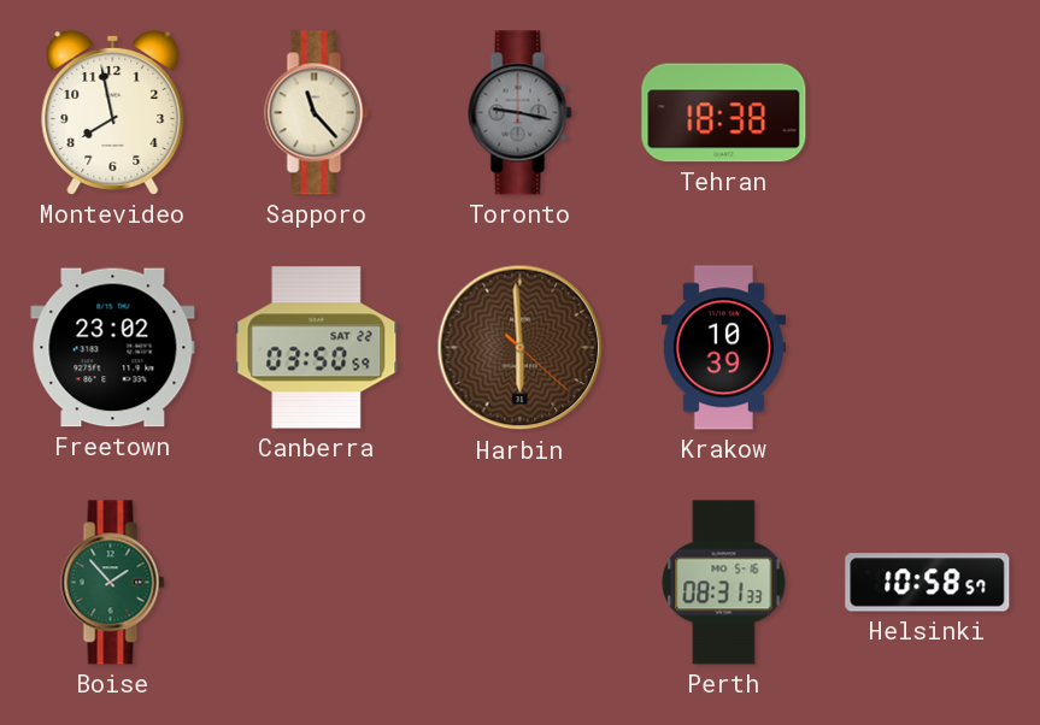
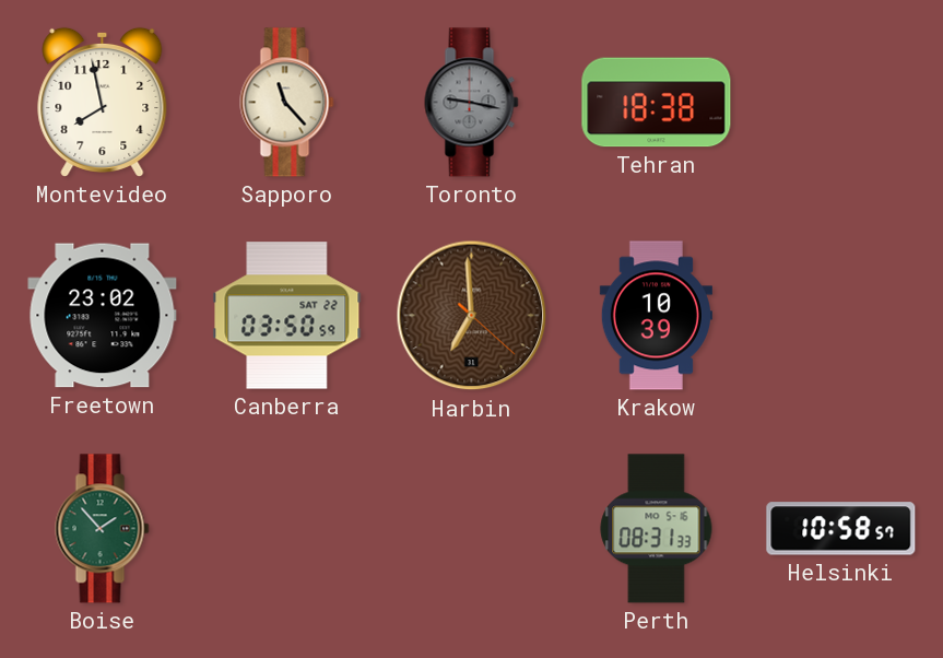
Harbin: 5:59 -> 6:59 (472, 316)
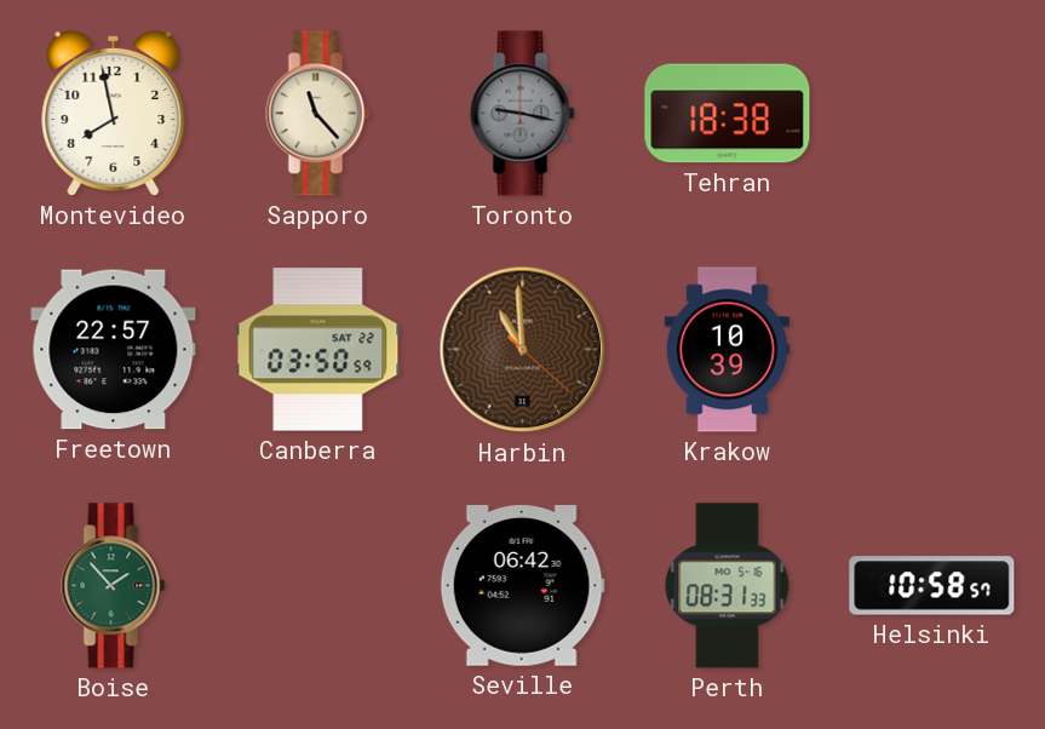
Freetown: 23:02 -> 22:57 (114, 350)
Harbin: 6:59 -> 10:59 (523, 350)
Seville: none -> 06:42 (522, 586)
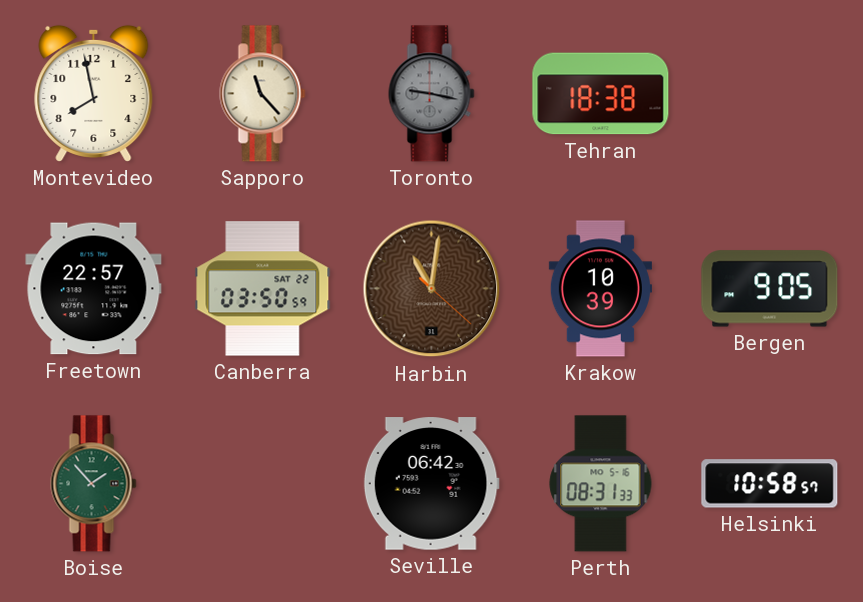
Harbin: 10:59 -> 11:01 (432, 289)
Bergen: none -> 9:05 (770, 289)
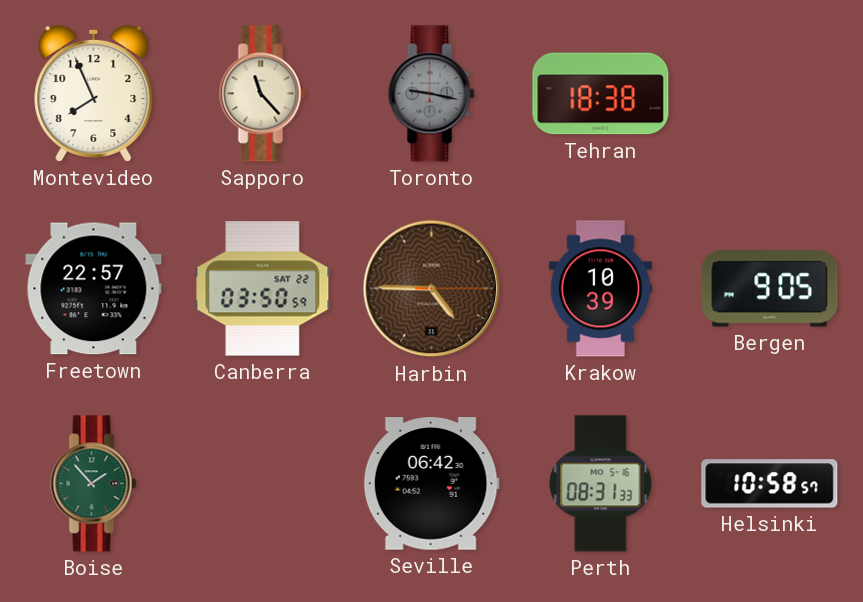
Montevideo: 7:58 -> 7:56 (94, 93)
Harbin: 11:01 -> 4:45 (432, 289)
